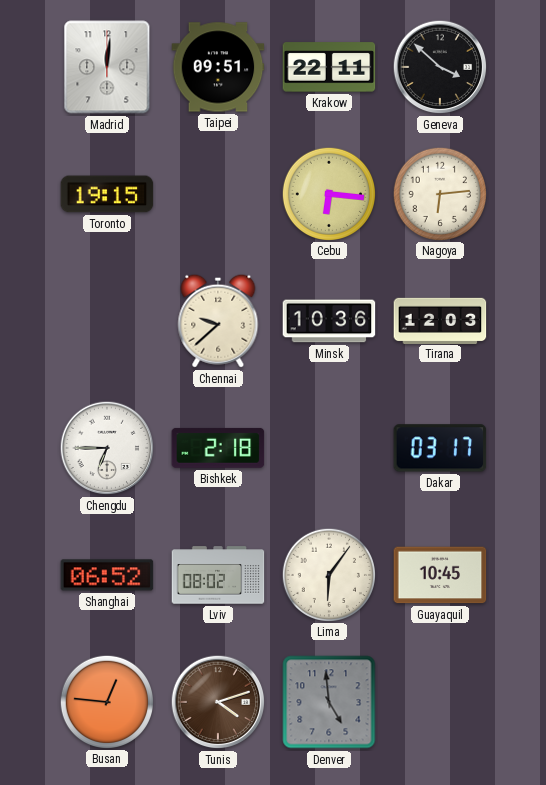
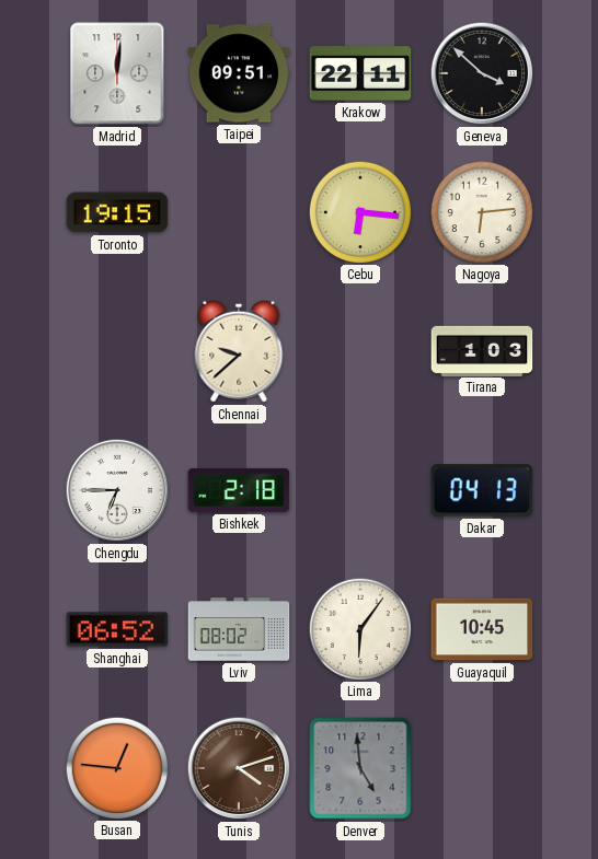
Minsk: 10:36 -> none (329, 321)
Tirana: 12:03 -> 1:03 (482, 350)
Dakar: 03:17 -> 04:13 (482, 490)
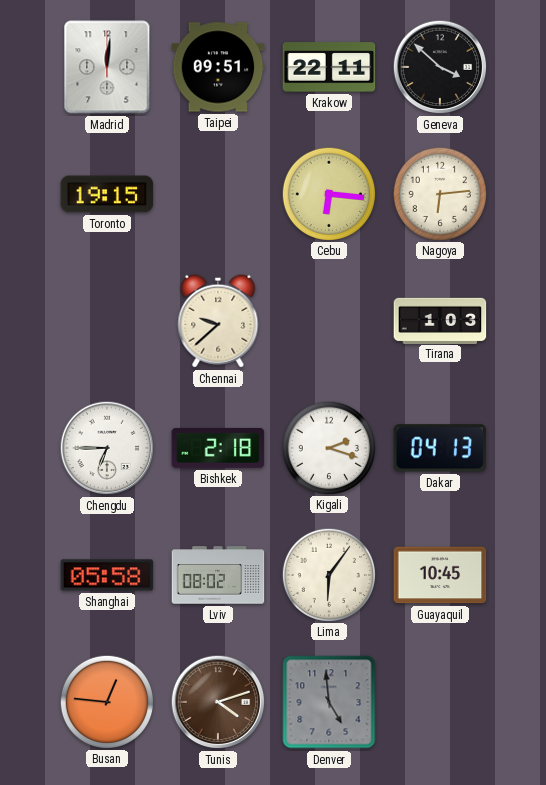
Kigali: none -> 2:18 (328, 447)
Shanghai: 06:52 -> 05:58 (107, 575)
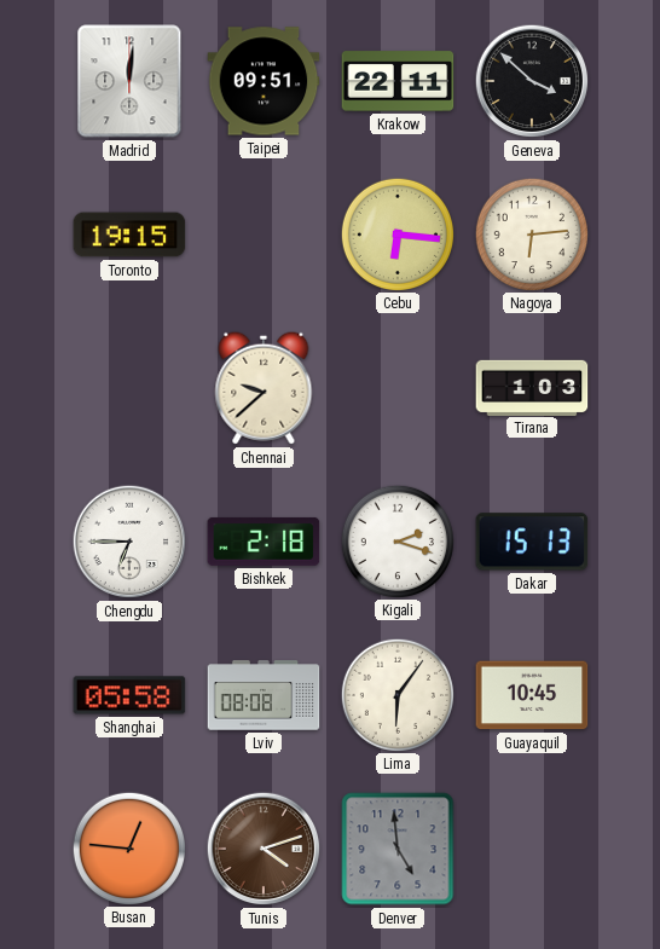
Dakar: 04:13 -> 15:13 (532, 542)
Lviv: 08:02 -> 08:08 (264, 695)
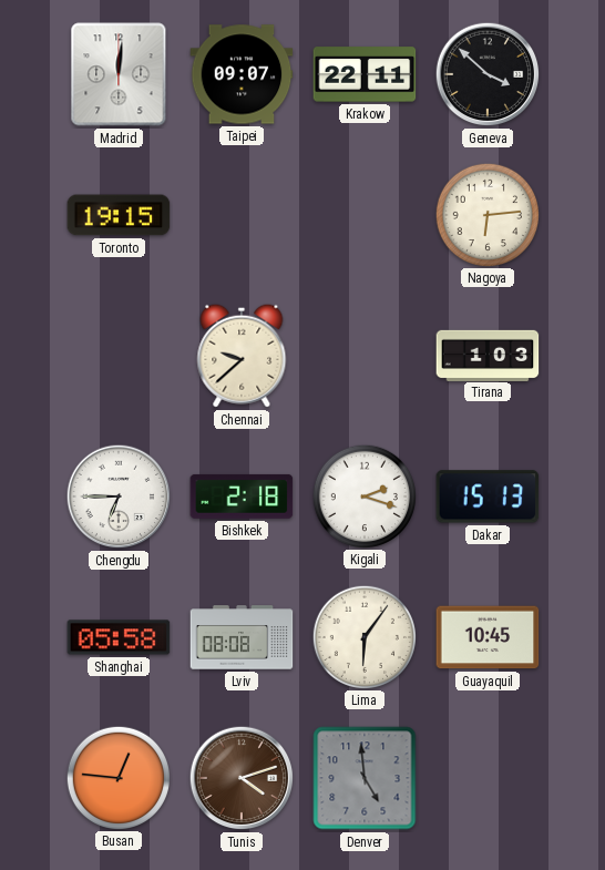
Taipei: 09:51 -> 09:07 (242, 74)
Cebu: 6:16 -> none (396, 233)
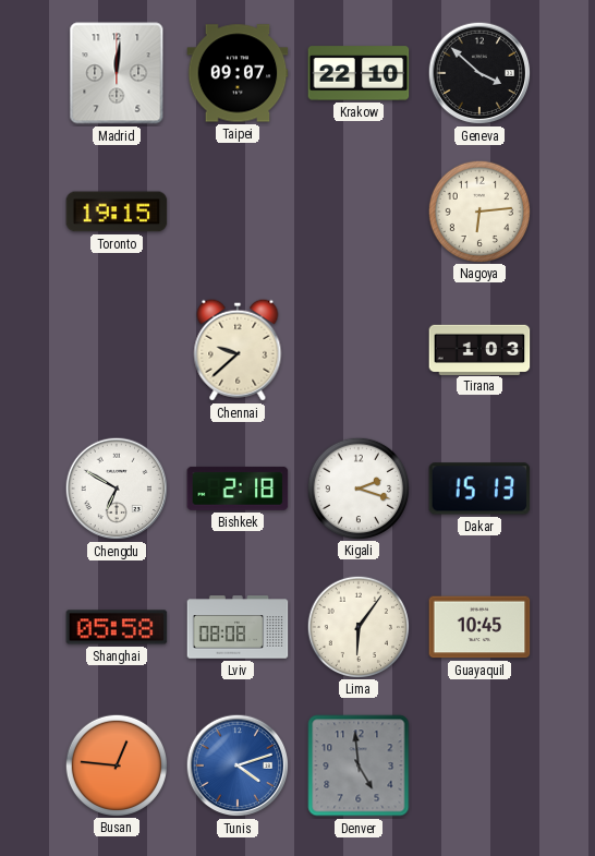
Krakow: 22:11 -> 22:10 (359, 73)
Chengdu: 6:45 -> 6:50 (117, 489)
Tunis dial: brown -> blue (238, 765)
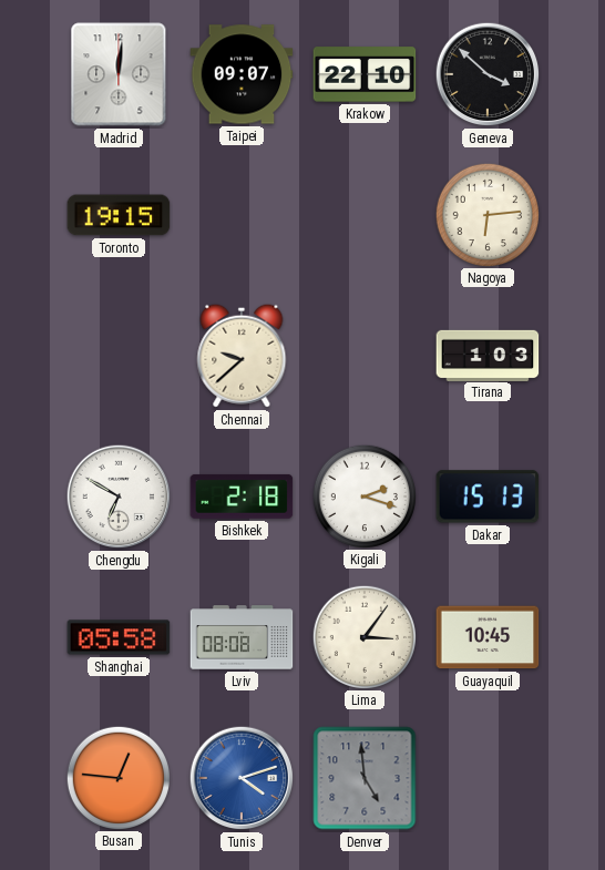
Lima: 6:06 -> 3:06 (363, 636)
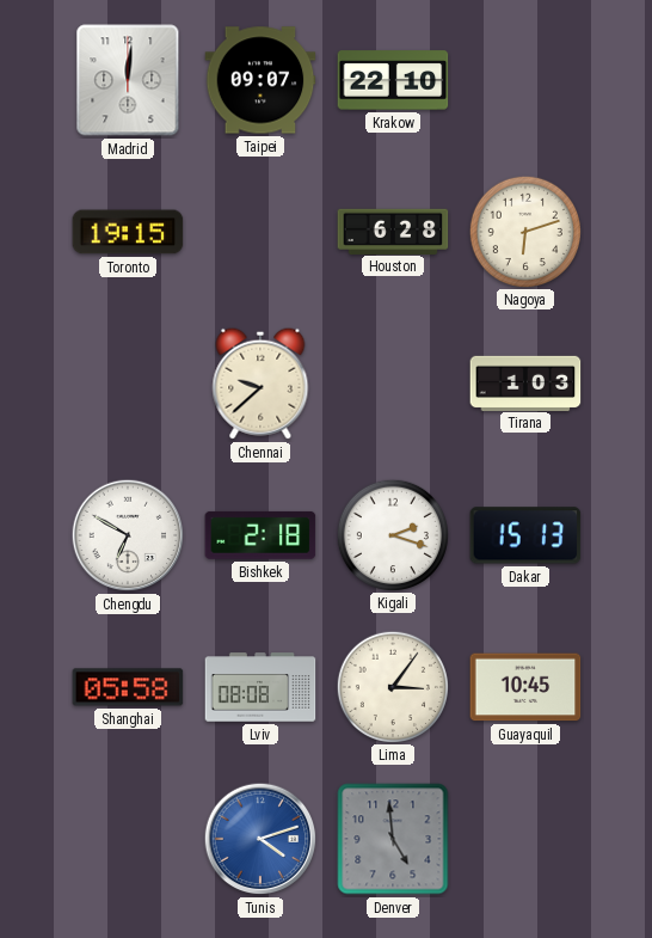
Geneva: 3:52 -> none (488, 74)
Houston: none -> 6:28 (393, 231)
Nagoya: 6:14 -> 6:12 (524, 231)
Busan: 12:46 -> none (117, 777)
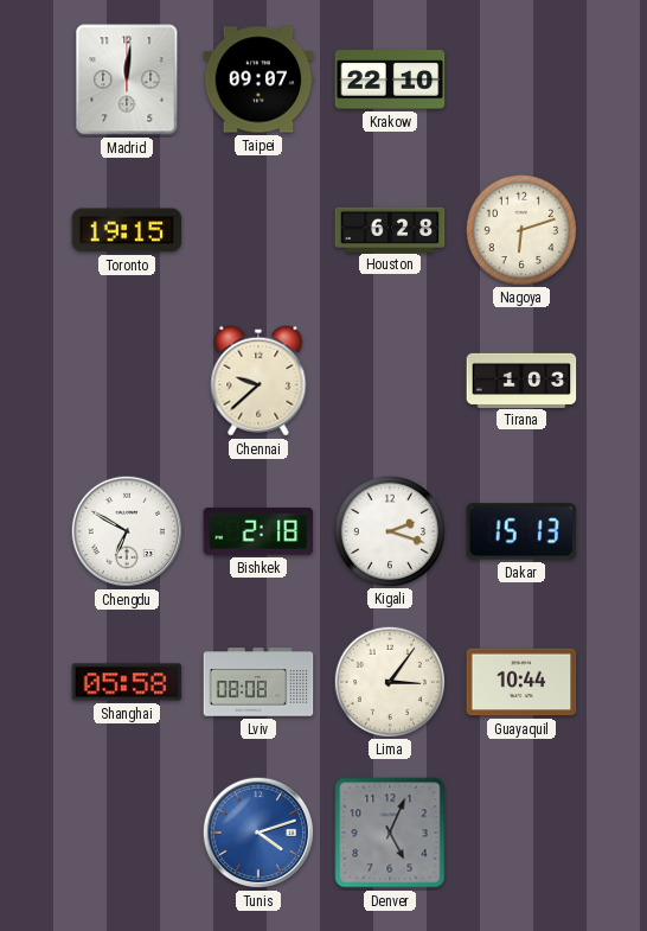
Guayaquil: 10:45 -> 10:44 (521, 682)
Denver: 4:59 -> 5:04 (390, 833)
